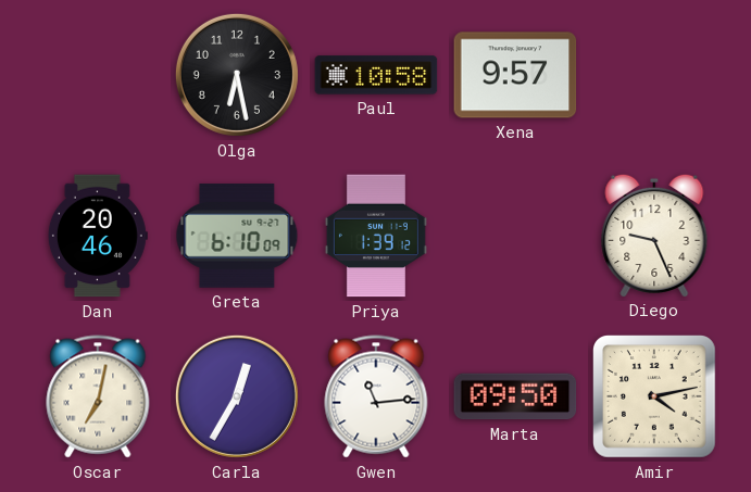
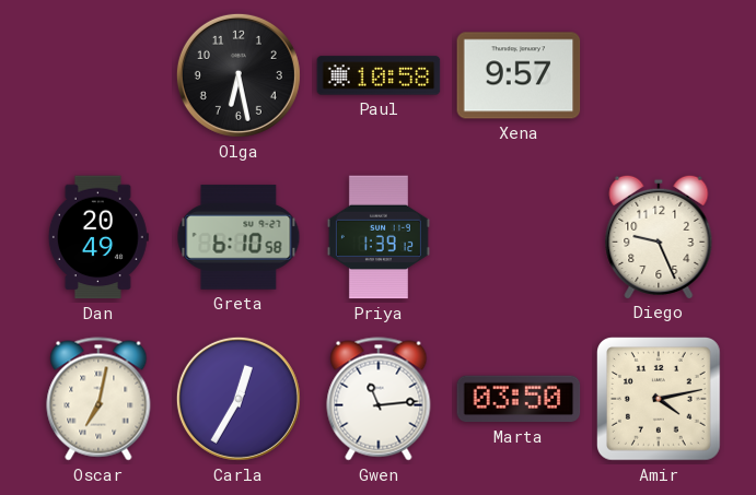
Dan: 20:46 -> 20:49 (98, 237)
Greta: 6:10:09 -> 6:10:58 (239, 237)
Marta: 09:50 -> 03:50 (519, 399)
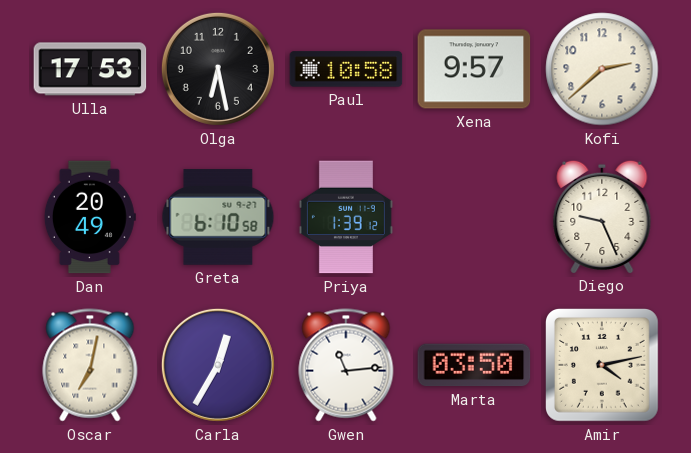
Ulla: none -> 17:53 (90, 69)
Kofi: none -> 2:38 (602, 69)
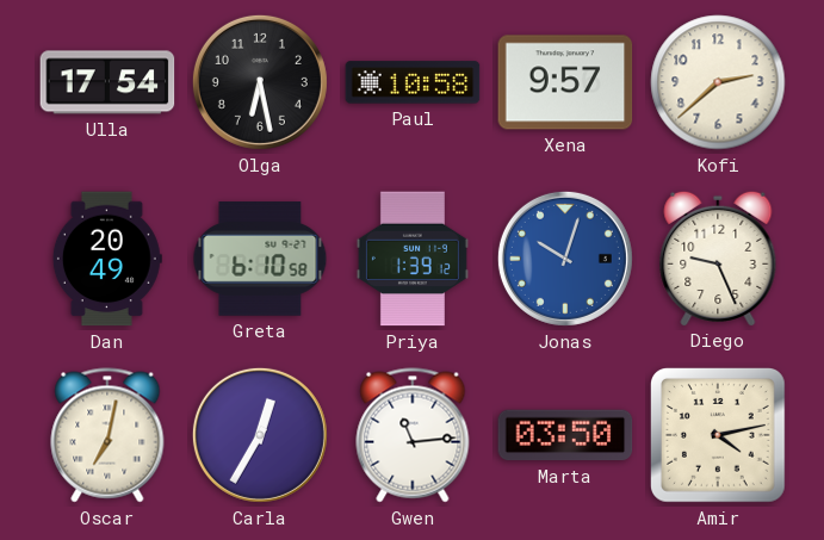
Ulla: 17:53 -> 17:54 (107, 82)
Jonas: none -> 10:03 (565, 259)
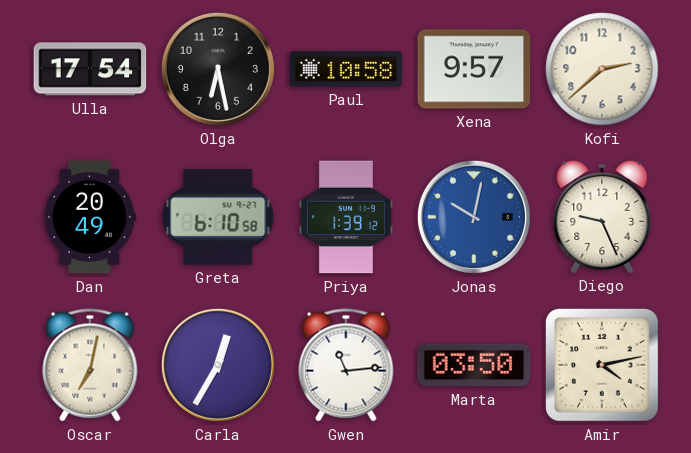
Jonas: 10:03 -> 10:02 (474, 217)
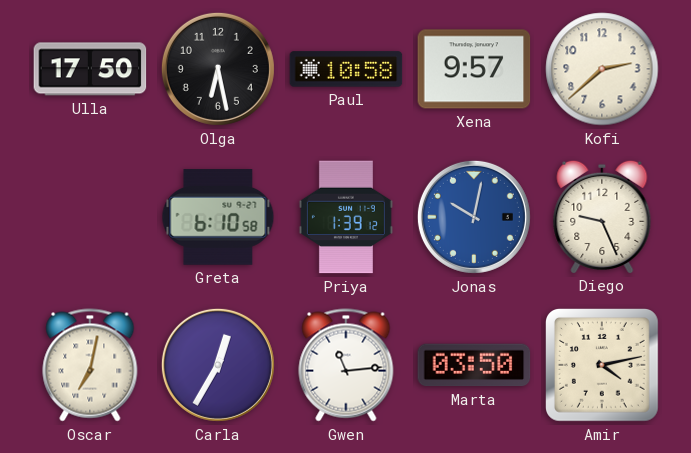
Ulla: 17:54 -> 17:50 (90, 69)
Dan: 20:49 -> none (90, 217)
